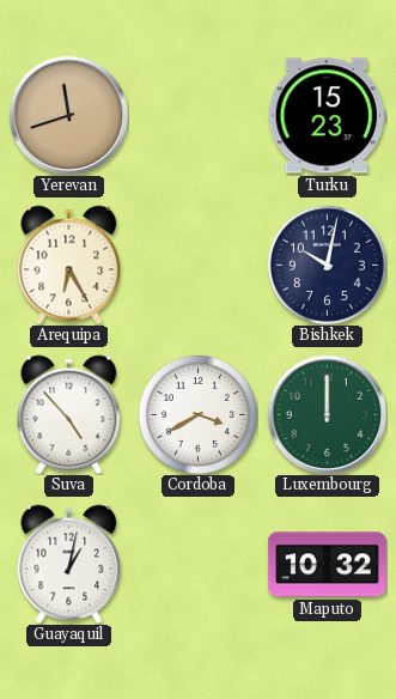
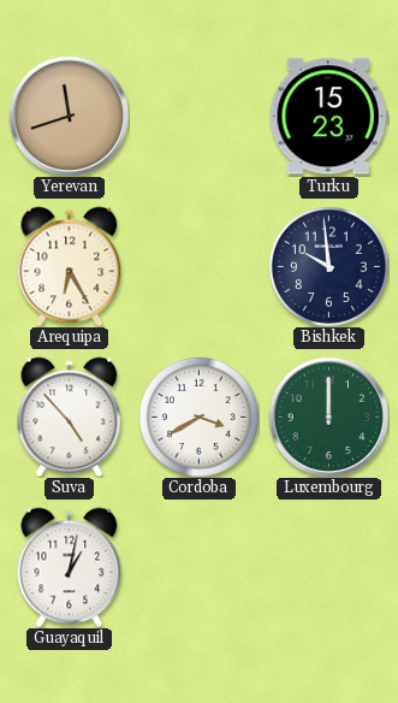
Bishkek: 10:02 -> 9:59 (328, 266)
Maputo: 10:32 -> none (327, 565)
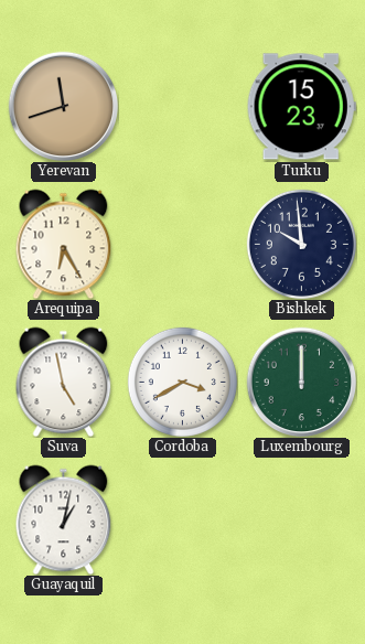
Suva: 4:53 -> 4:58 (64, 382)
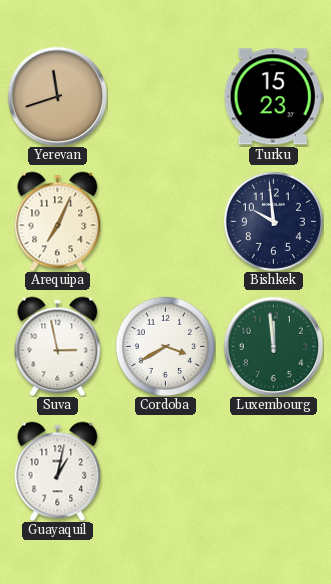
Arequipa: 6:25 -> 7:04 (58, 221)
Suva: 4:58 -> 2:58 (58, 346)
Luxembourg: 12:00 -> 11:59 (273, 346)
